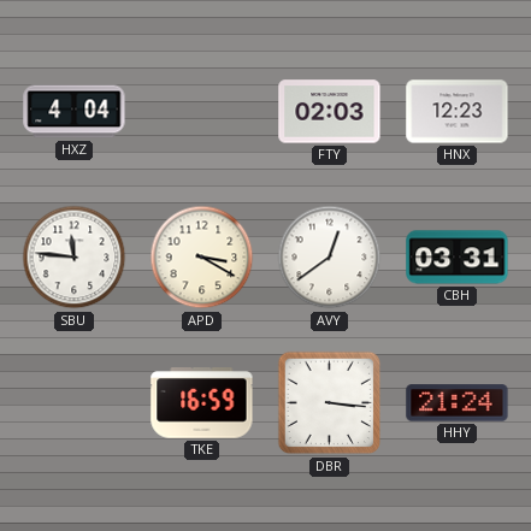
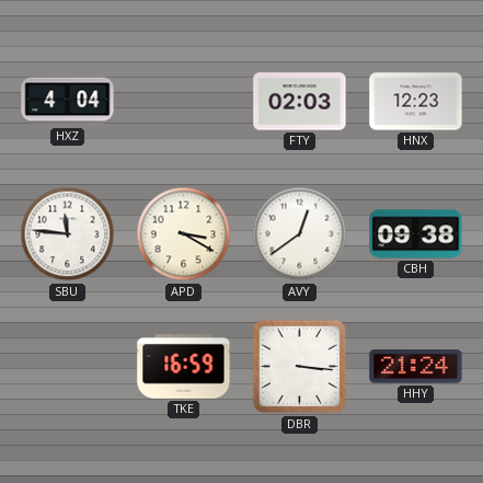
CBH: 03:31 -> 09:38 (416, 234)
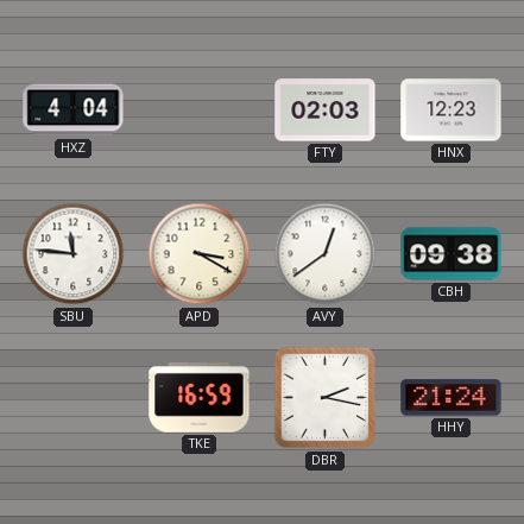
DBR: 3:16 -> 2:17 (326, 398)
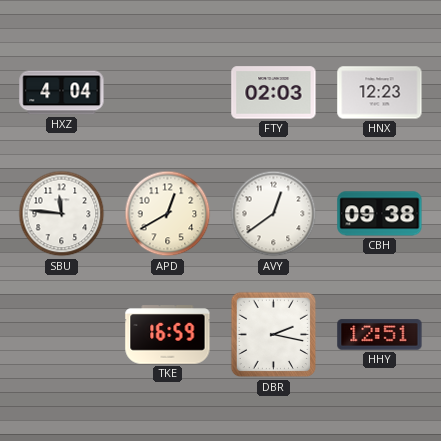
APD: 3:20 -> 12:40 (168, 214)
HHY: 21:24 -> 12:51 (380, 335)
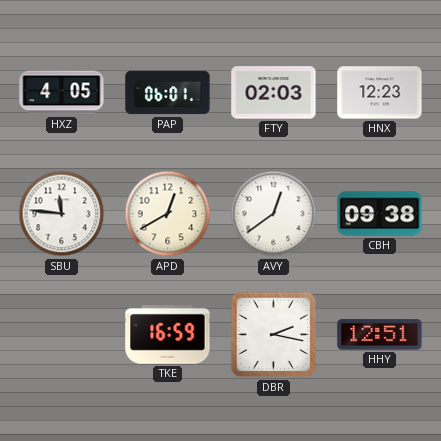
HXZ: 4:04 -> 4:05 (62, 93)
PAP: none -> 06:01 (168, 93)
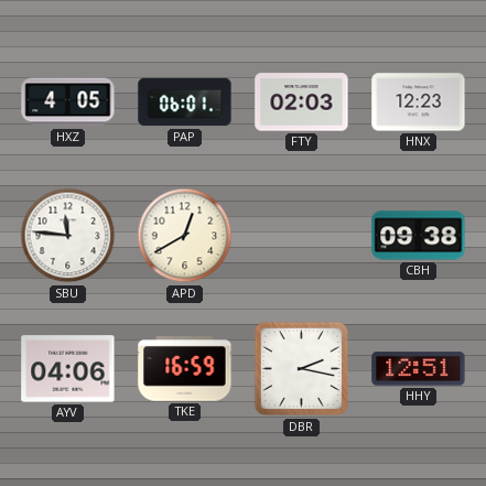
AVY: 12:39 -> none (274, 214)
AYV: none -> 04:06 (68, 369)
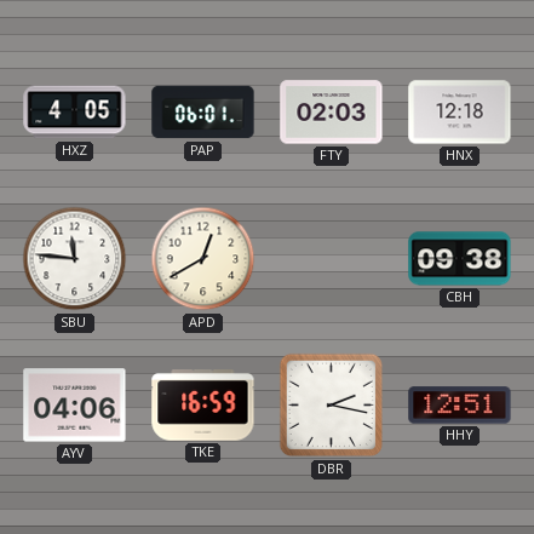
HNX: 12:23 -> 12:18 (460, 113)
